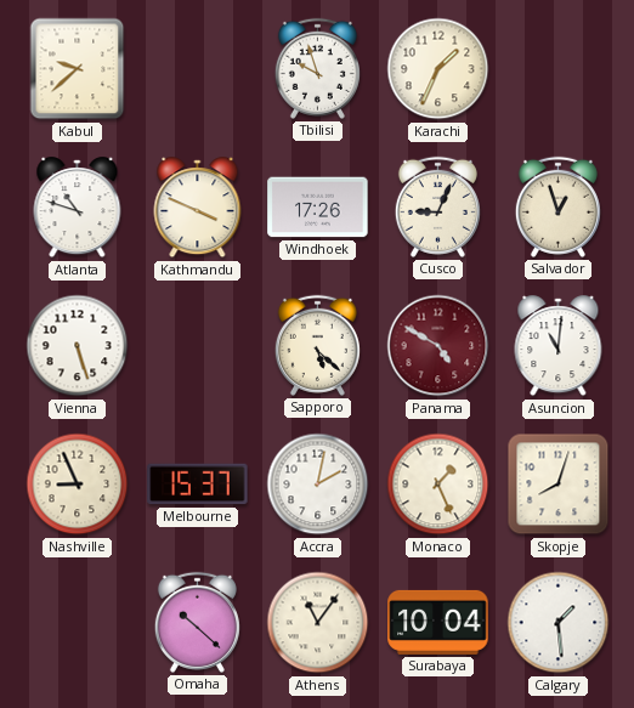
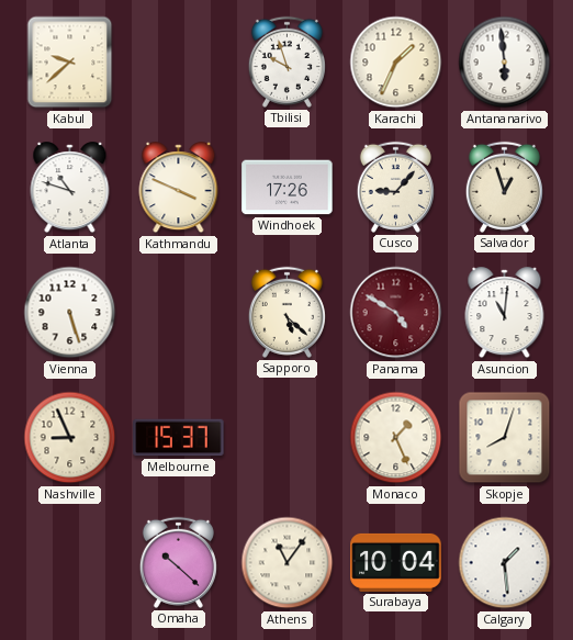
Antananarivo: none -> 5:59 (505, 63)
Cusco: 9:04 -> 9:07 (395, 187)
Accra: 2:02 -> none (318, 485)
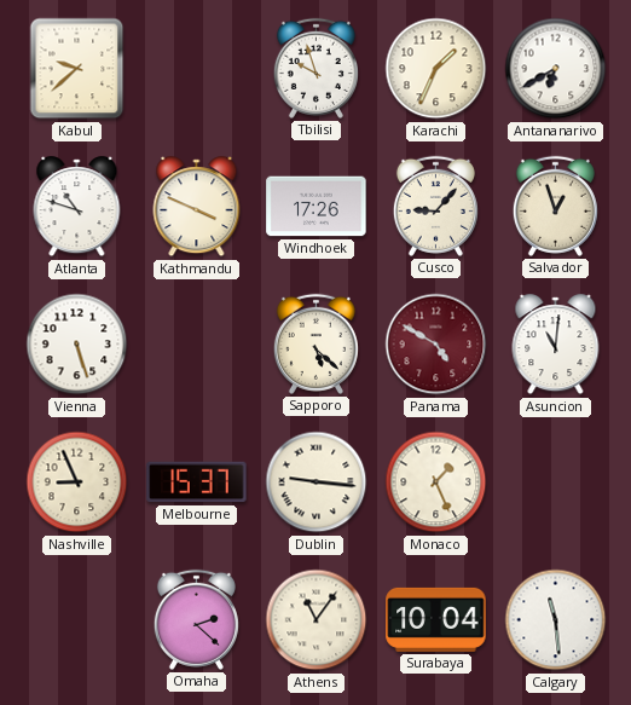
Antananarivo: 5:59 -> 6:40 (556, 69)
Dublin: none -> 9:16 (317, 482)
Skopje: 8:03 -> none (505, 438)
Omaha: 10:22 -> 2:22 (196, 619)
Calgary: 1:29 -> 11:29 (556, 620)
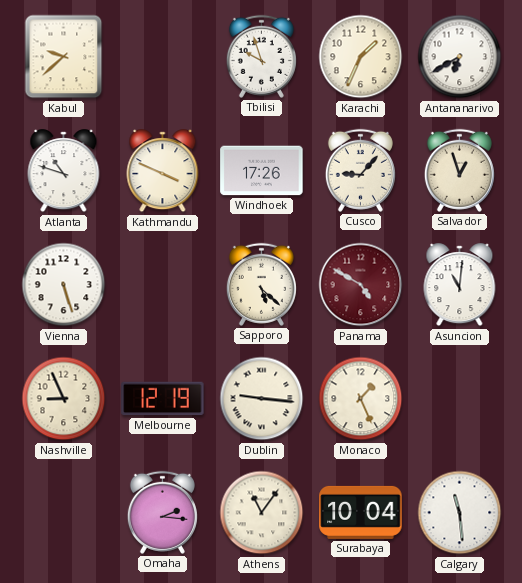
Melbourne: 15:37 -> 12:19 (163, 399)
Omaha: 2:22 -> 2:16 (162, 512)
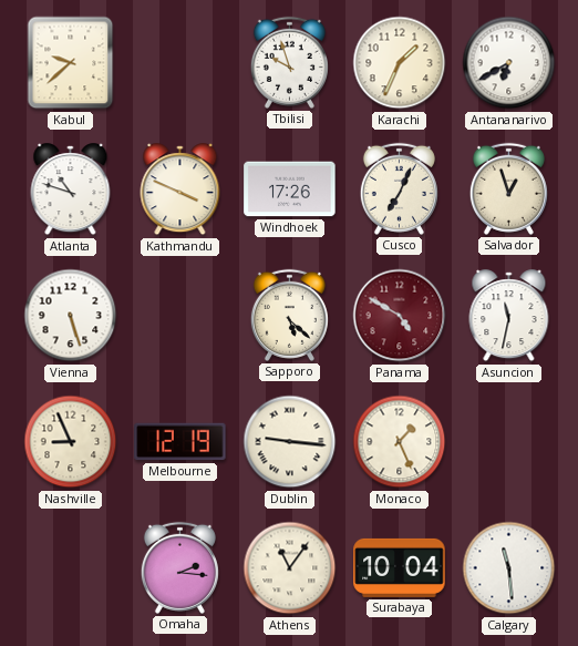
Cusco: 9:07 -> 7:04 (399, 188)
Asuncion: 11:01 -> 11:32 (509, 316)
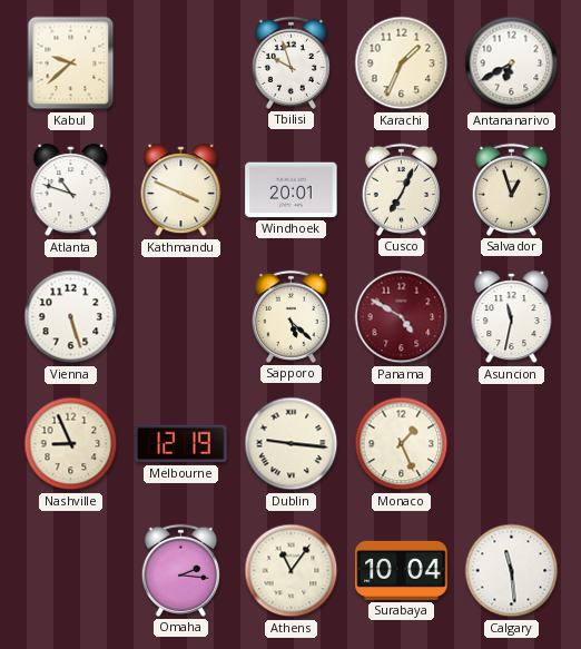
Windhoek: 17:26 -> 20:01 (292, 190)
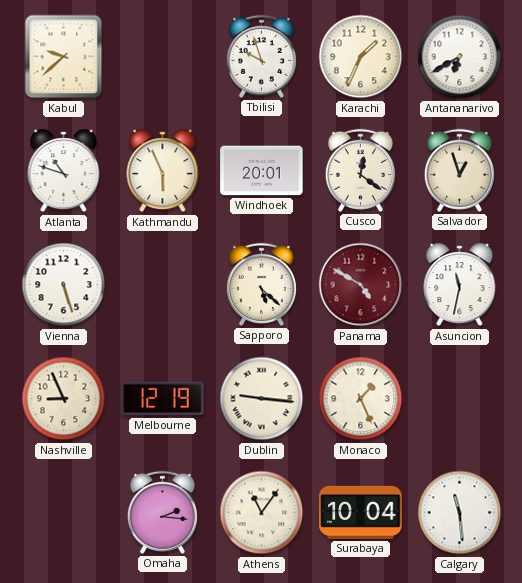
Kathmandu: 3:49 -> 5:56 (163, 171)
Cusco: 7:04 -> 12:21 (360, 170)
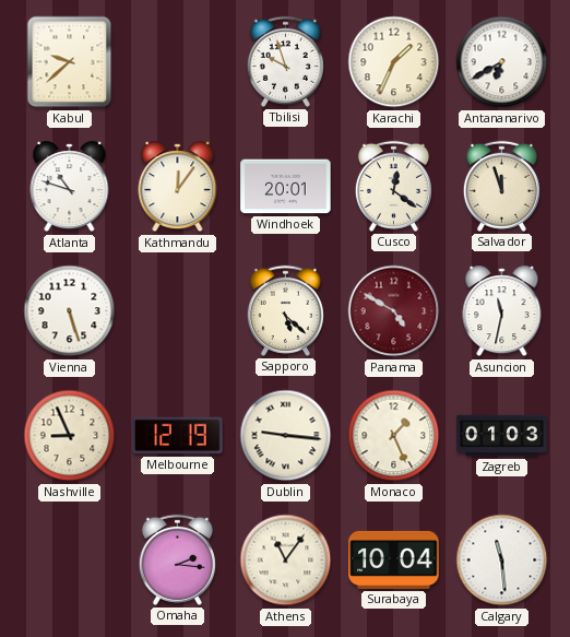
Kathmandu: 5:56 -> 12:06 (178, 187)
Salvador: 12:57 -> 11:57 (501, 186)
Zagreb: none -> 01:03 (502, 436)
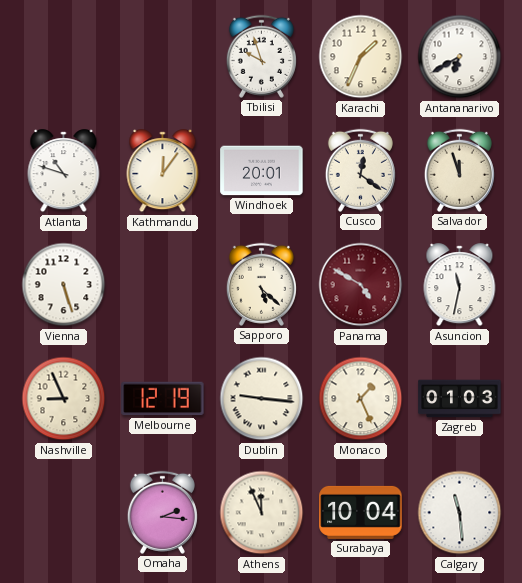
Kabul: 9:38 -> none (70, 62)
Athens: 11:06 -> 11:56 (262, 513)
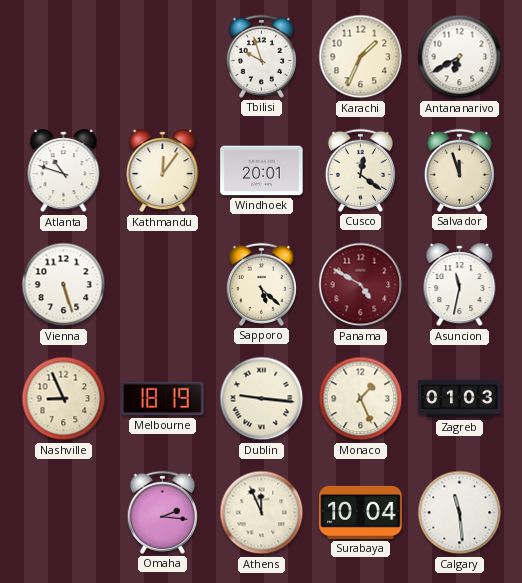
Melbourne: 12:19 -> 18:19 (163, 399)
